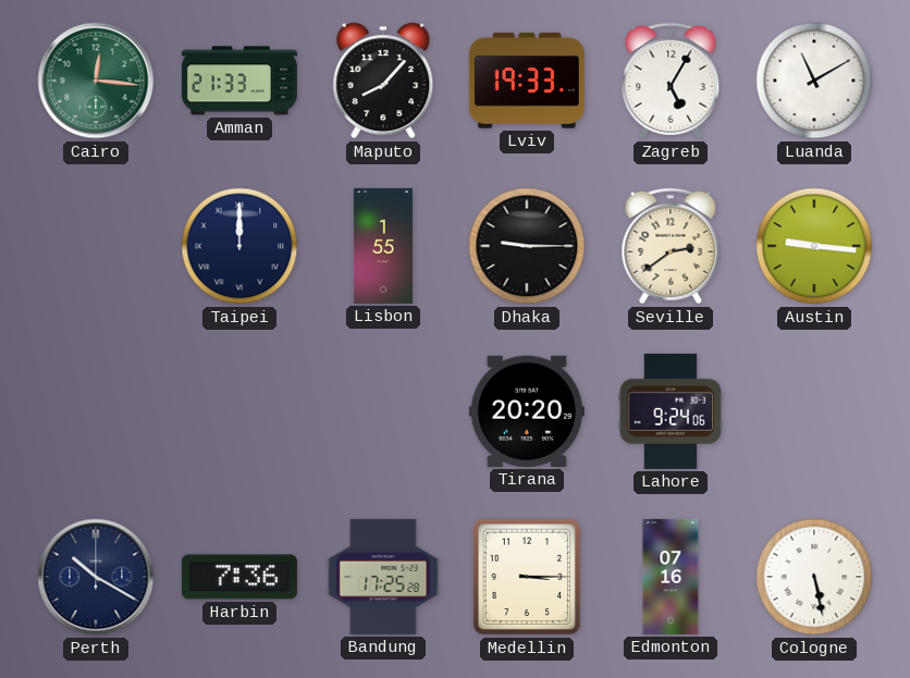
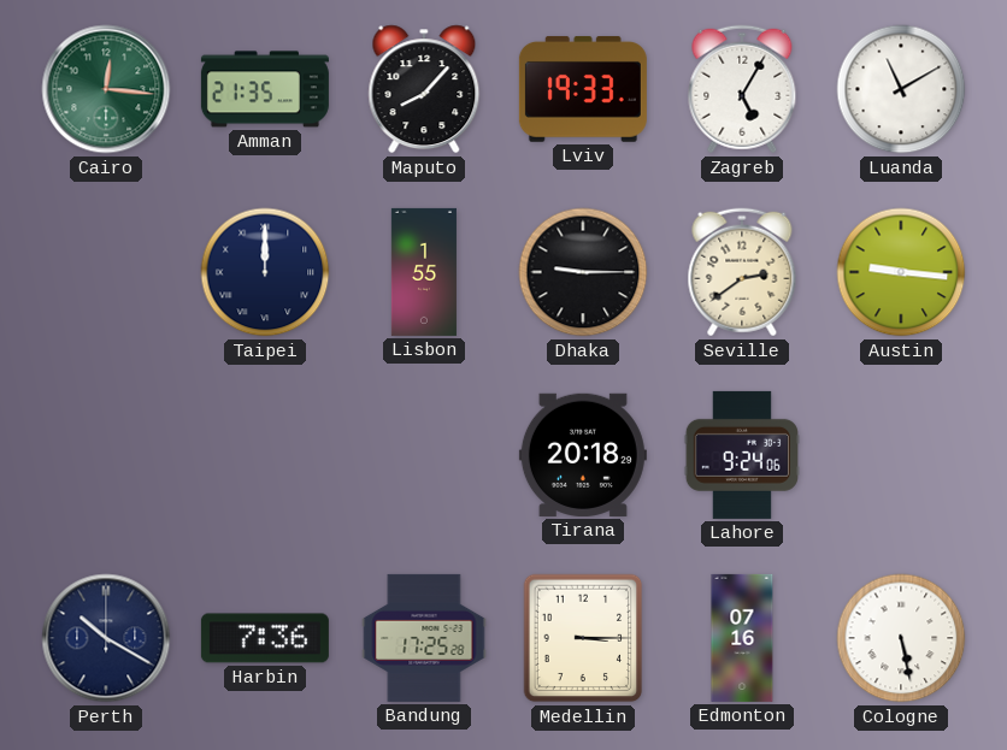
Amman: 21:33 -> 21:35 (265, 89)
Tirana: 20:20 -> 20:18 (583, 455)
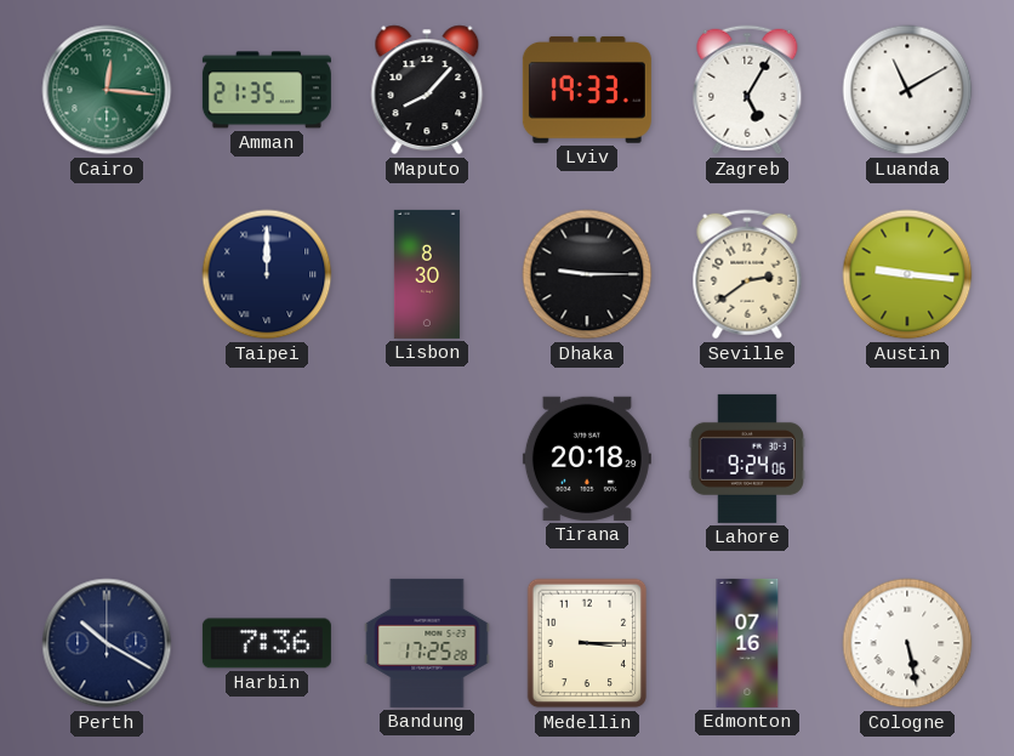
Lisbon: 1:55 -> 8:30 (427, 274)
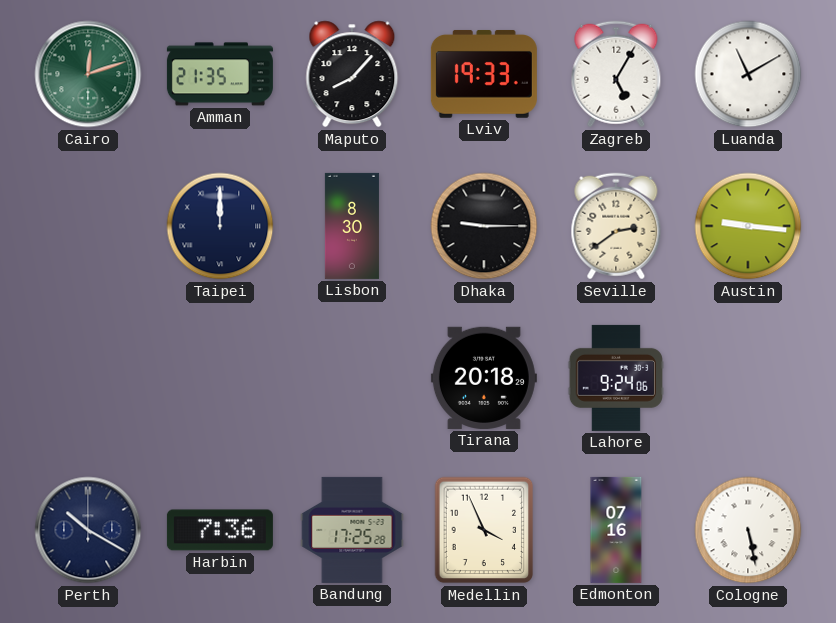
Cairo: 12:16 -> 12:12 (88, 74)
Medellin: 3:15 -> 3:56 (484, 530)
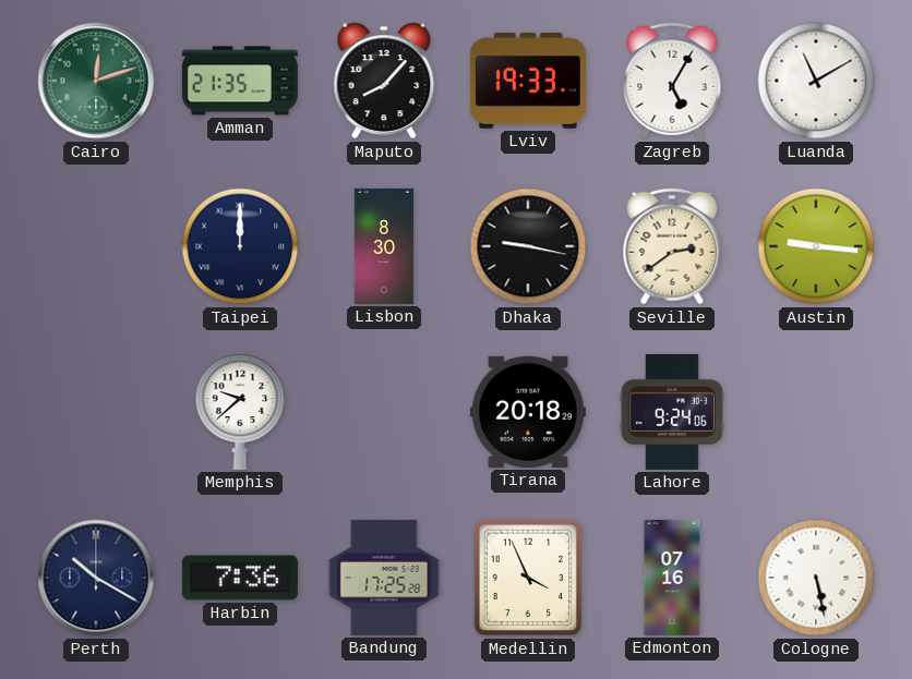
Dhaka: 9:15 -> 9:17 (528, 246)
Memphis: none -> 9:38 (240, 412)
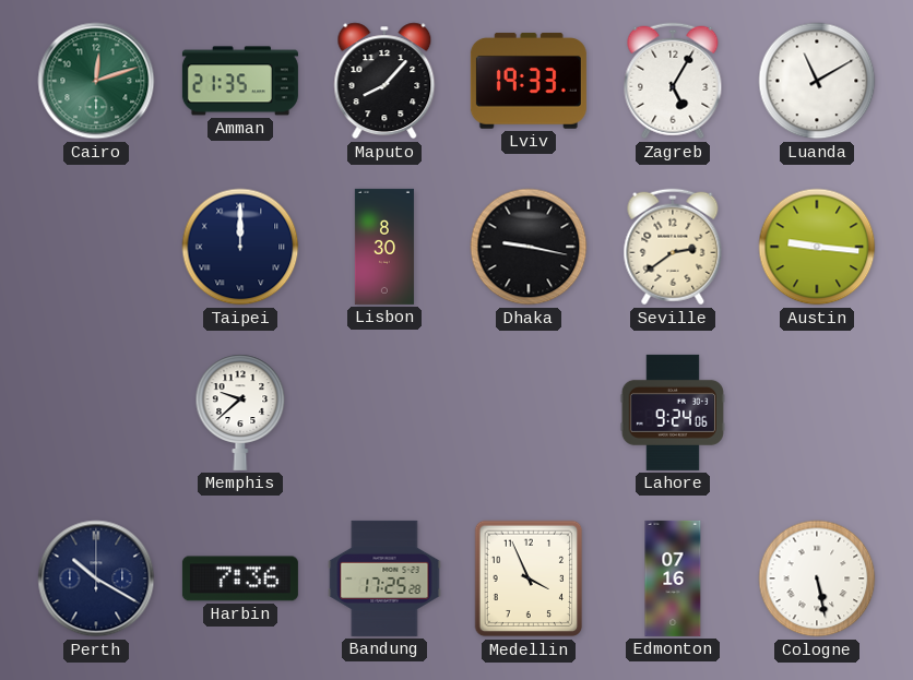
Tirana: 20:18 -> none (528, 412)
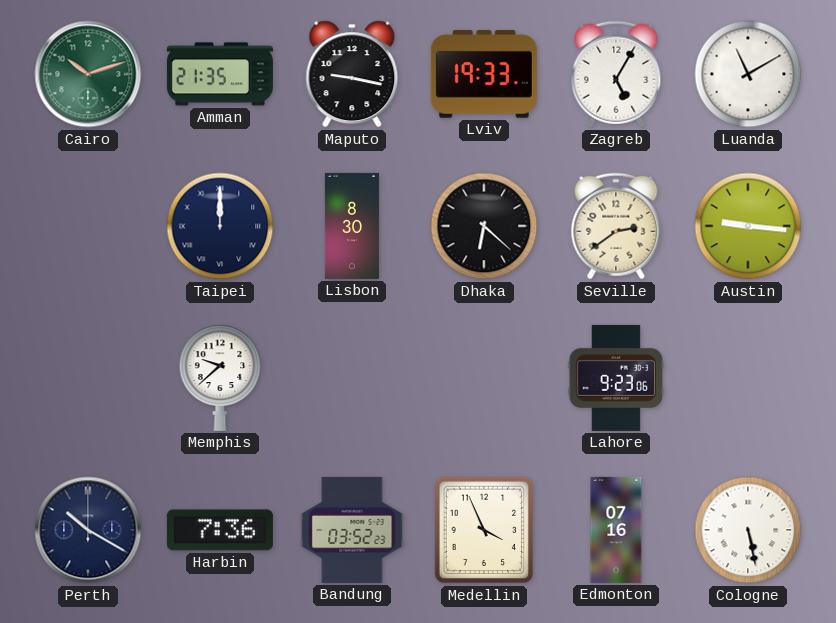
Cairo: 12:12 -> 10:12 (88, 74)
Maputo: 8:07 -> 9:17 (352, 74)
Dhaka: 9:17 -> 6:22 (484, 226)
Lahore: 9:24 -> 9:23 (616, 378)
Bandung: 17:25 -> 03:52 (352, 530)
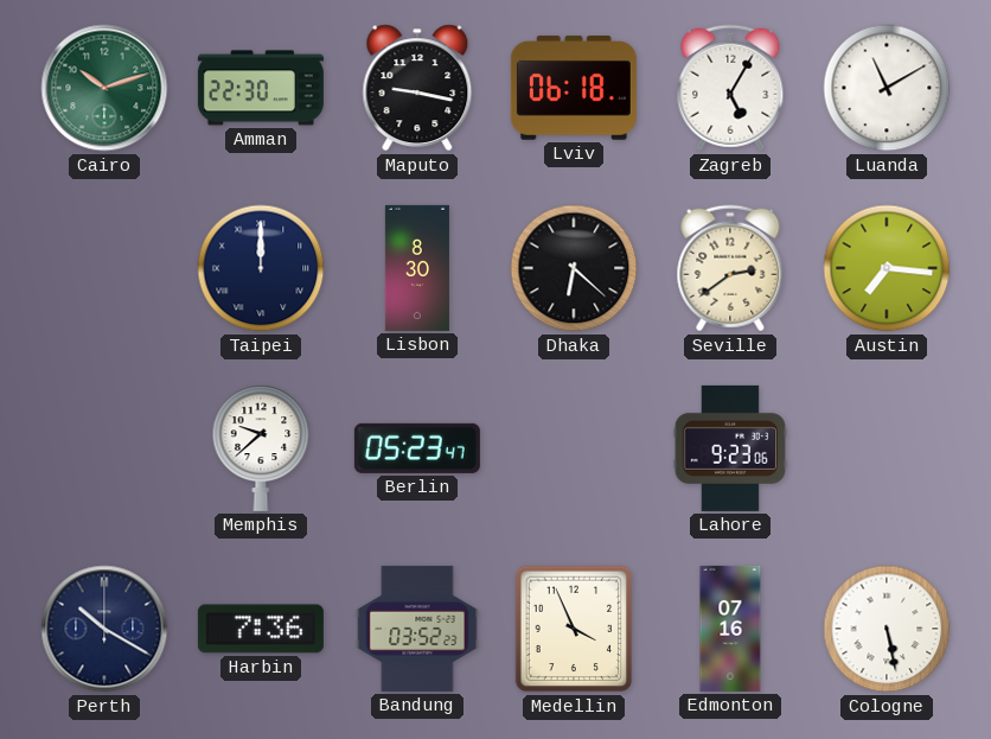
Amman: 21:35 -> 22:30 (261, 88)
Lviv: 19:33 -> 06:18 (574, 88)
Austin: 9:16 -> 7:16 (887, 268)
Berlin: none -> 05:23 (417, 448)
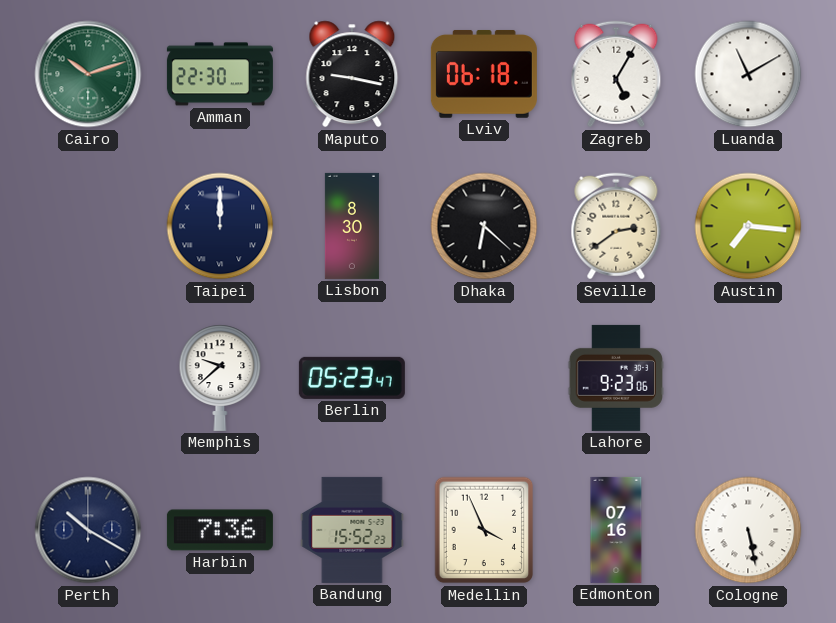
Bandung: 03:52 -> 15:52 (352, 530)
